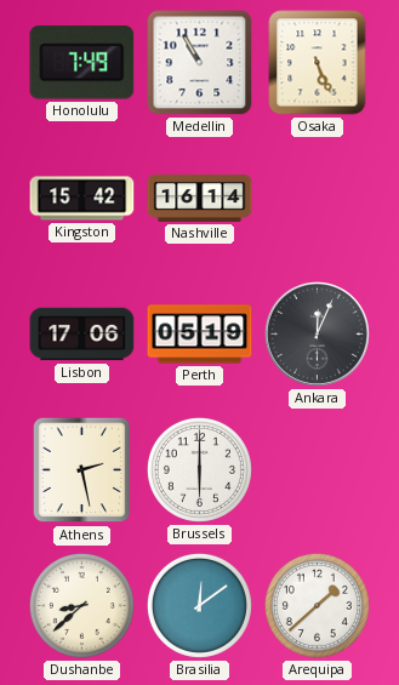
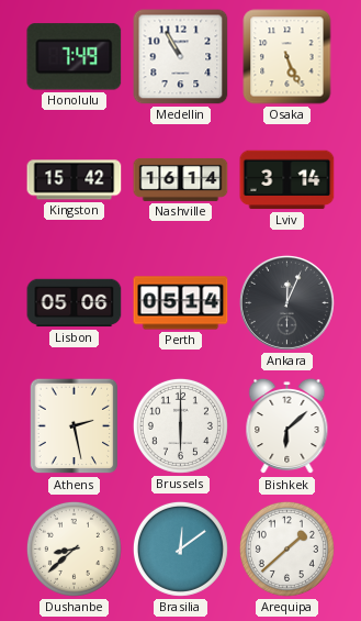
Lviv: none -> 3:14 (287, 180)
Lisbon: 17:06 -> 05:06 (75, 303)
Perth: 05:19 -> 05:14 (181, 303)
Bishkek: none -> 6:08 (287, 426)
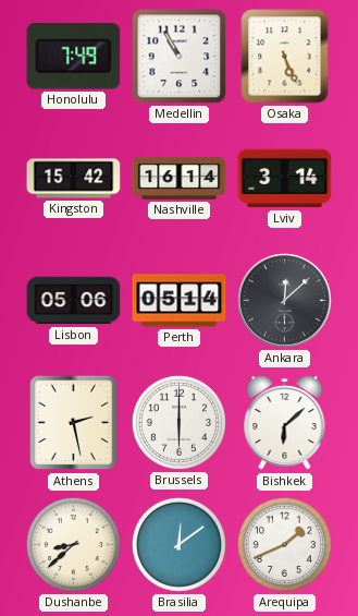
Ankara: 12:04 -> 12:08 (284, 300)
Arequipa: 1:38 -> 1:41 (284, 544)
